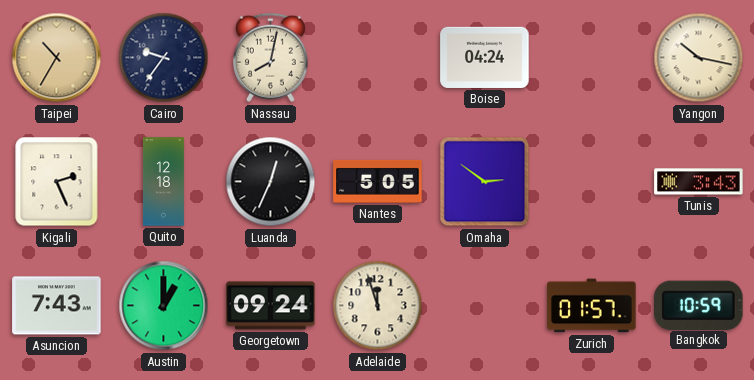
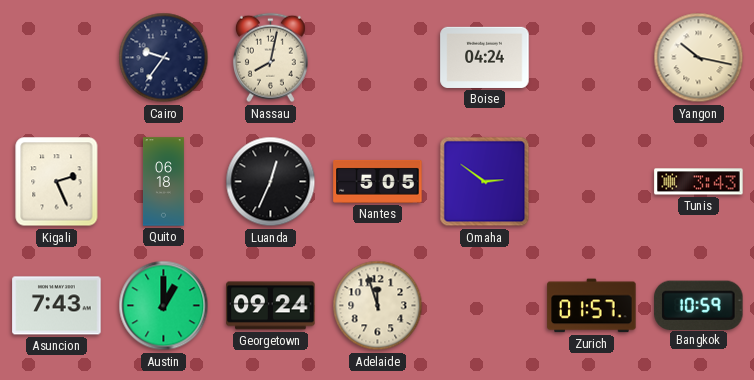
Taipei: 10:35 -> none (57, 58)
Quito: 12:18 -> 06:18 (163, 182)
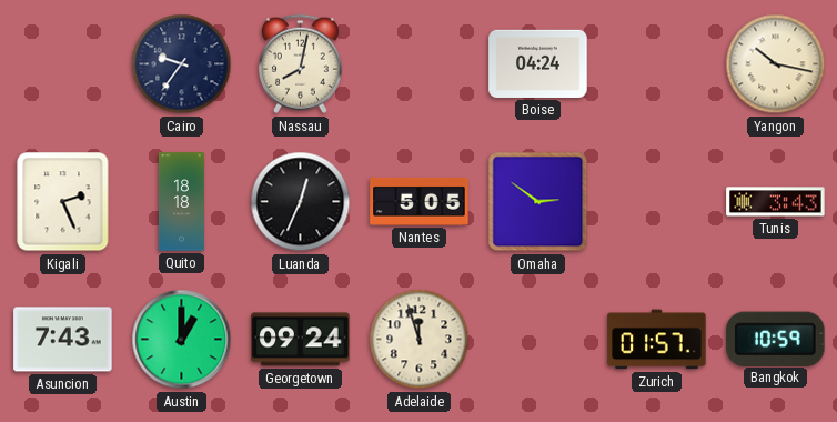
Quito: 06:18 -> 18:18 (181, 202)
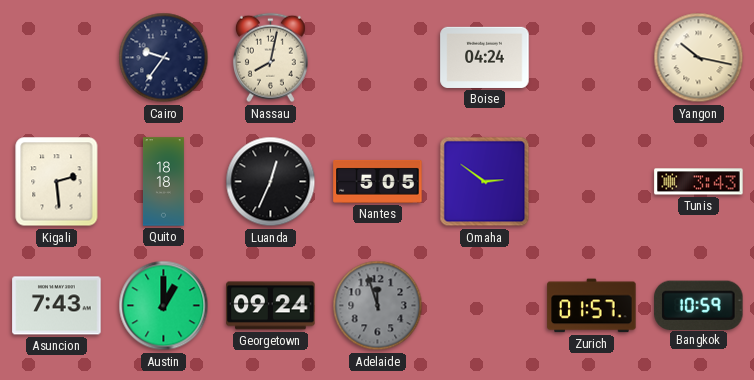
Kigali: 2:26 -> 2:29 (57, 182)
Adelaide dial: cream -> grey (378, 306)
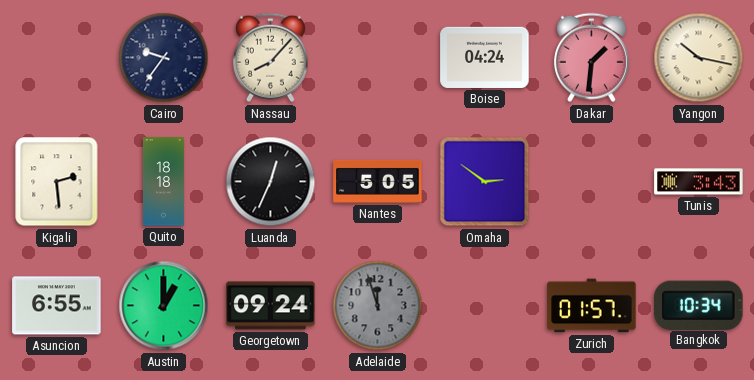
Nassau: 8:02 -> 8:07 (270, 58)
Dakar: none -> 1:31 (591, 58)
Asuncion: 7:43 -> 6:55 (57, 306)
Bangkok: 10:59 -> 10:34 (699, 305)
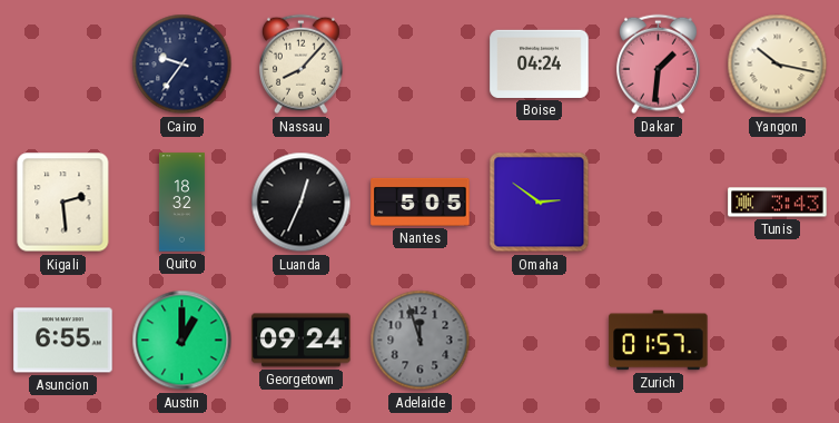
Quito: 18:18 -> 18:32 (181, 203)
Bangkok: 10:34 -> none (699, 305)
